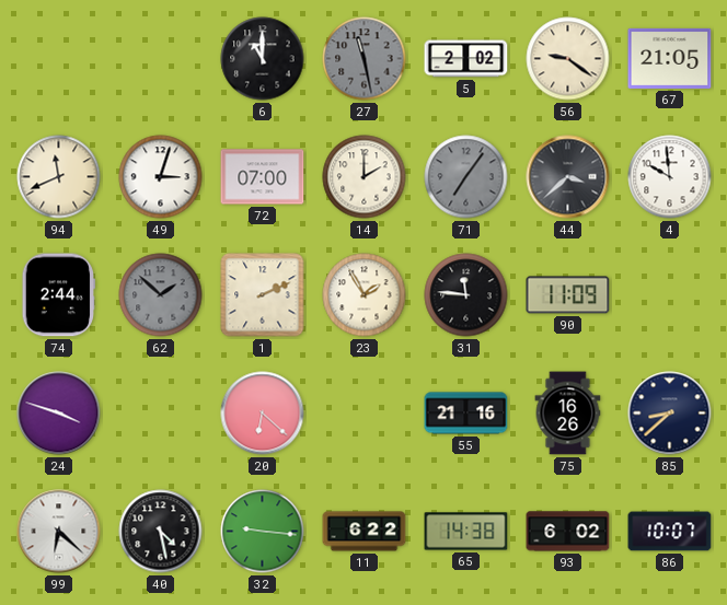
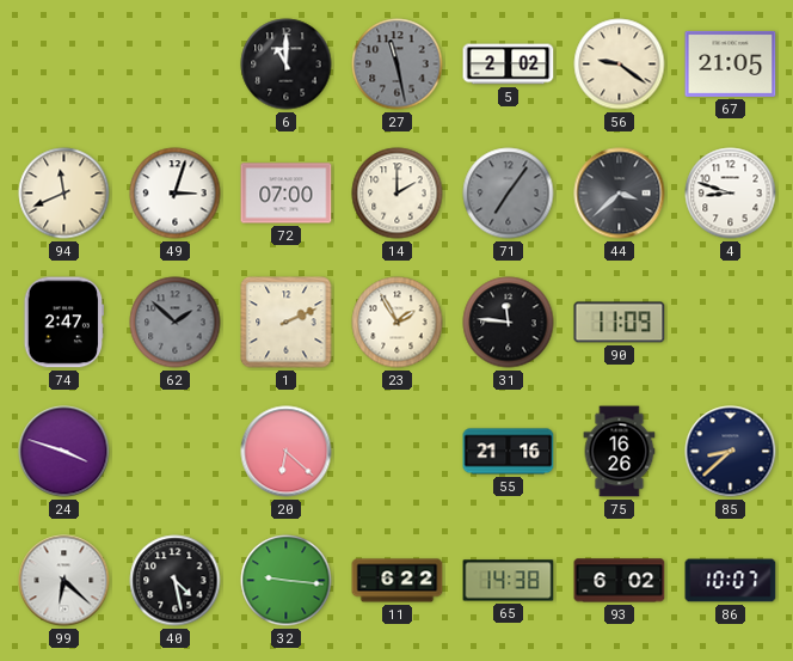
4: 9:59 -> 8:48 (731, 194)
74: 2:44 -> 2:47 (63, 323)
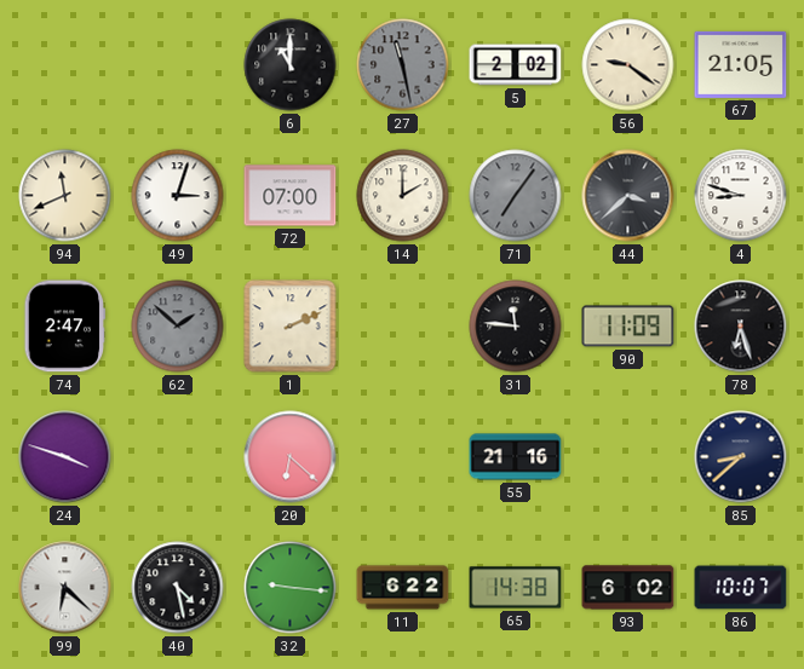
23: 1:55 -> none (398, 323)
78: none -> 6:27 (741, 327)
75: 16:26 -> none (620, 452)
